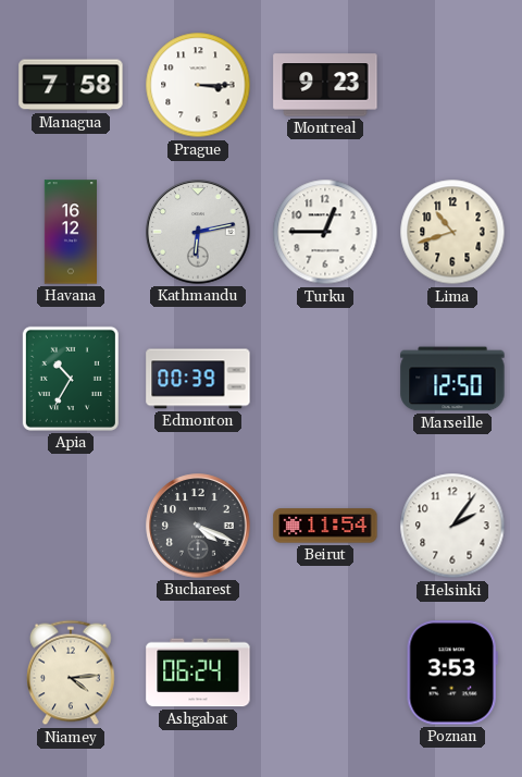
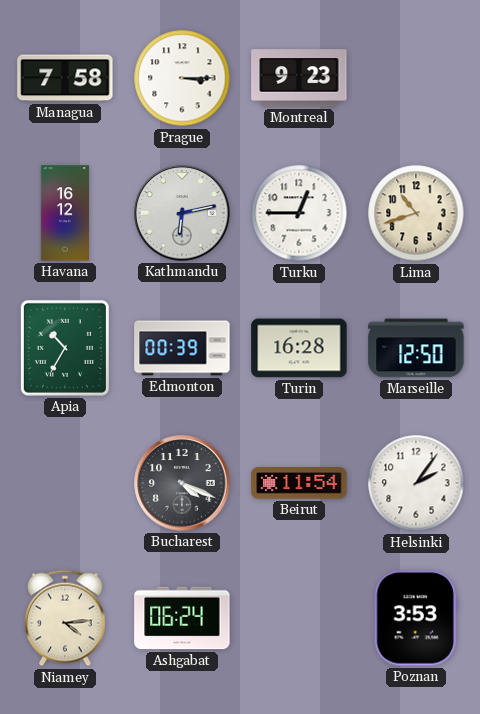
Turin: none -> 16:28 (299, 348)
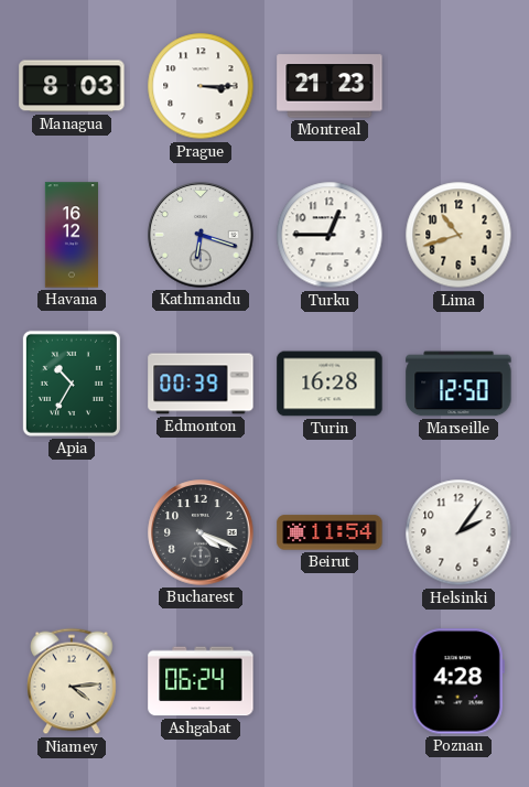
Managua: 7:58 -> 8:03 (72, 86)
Montreal: 9:23 -> 21:23 (330, 86)
Kathmandu: 6:13 -> 6:18 (201, 235)
Poznan: 3:53 -> 4:28 (458, 681)
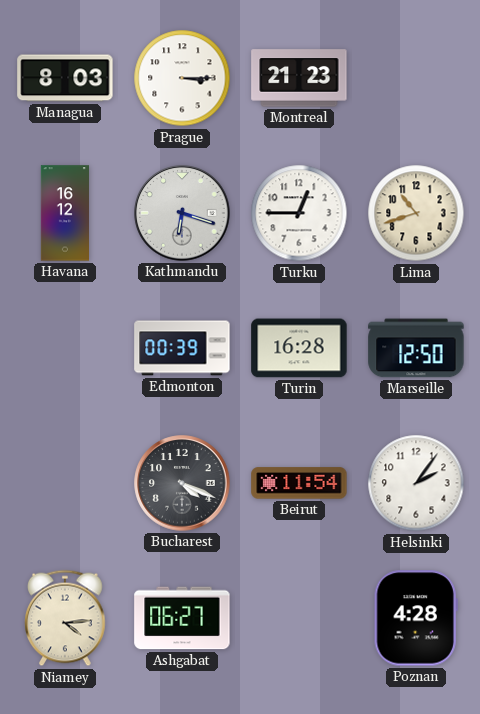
Apia: 10:35 -> none (72, 384)
Ashgabat: 06:24 -> 06:27 (182, 618)
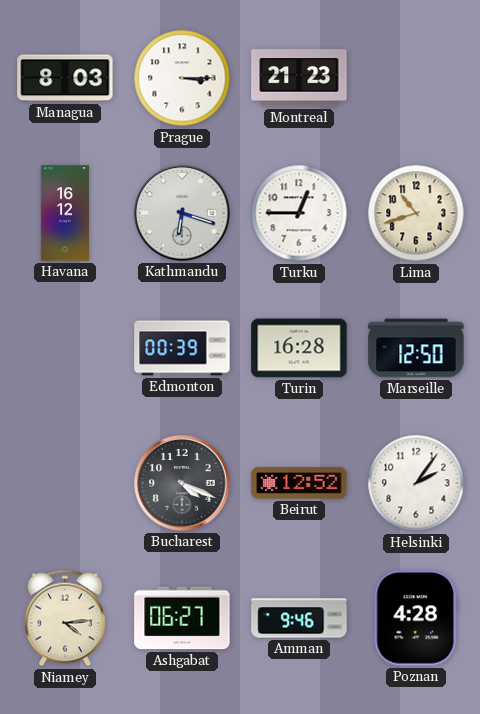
Beirut: 11:54 -> 12:52 (299, 483)
Amman: none -> 9:46 (299, 618)
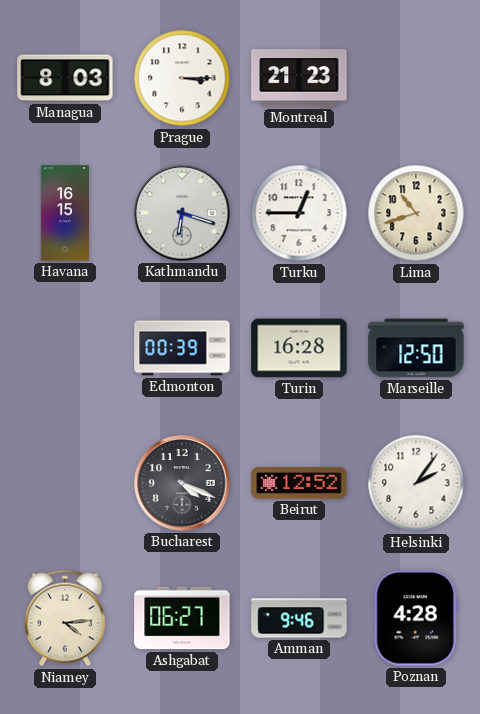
Havana: 16:12 -> 16:15 (64, 213)
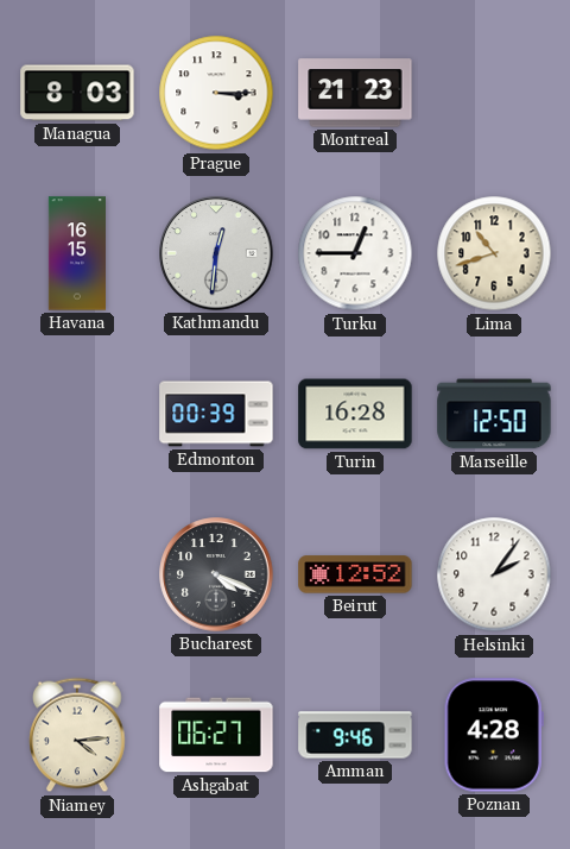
Kathmandu: 6:18 -> 12:31 (216, 253)
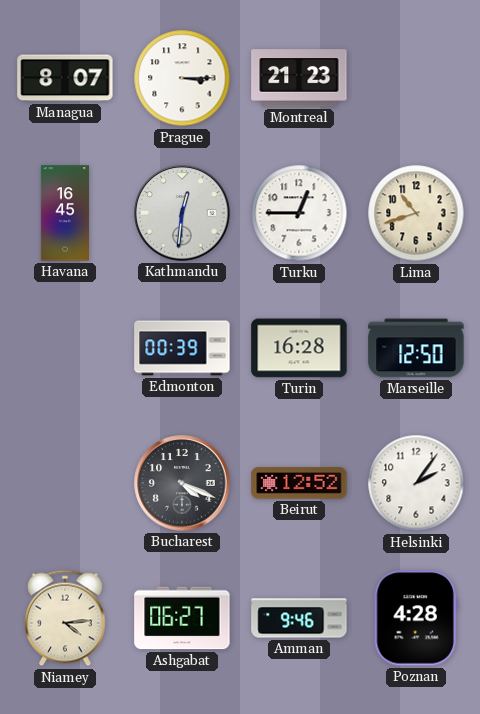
Managua: 8:03 -> 8:07 (65, 78)
Havana: 16:15 -> 16:45 (64, 213)
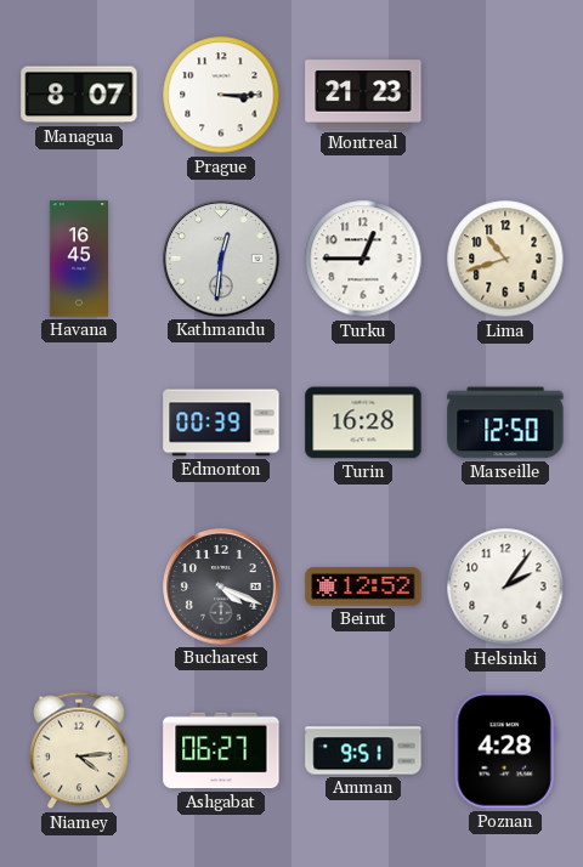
Amman: 9:46 -> 9:51 (363, 750)
